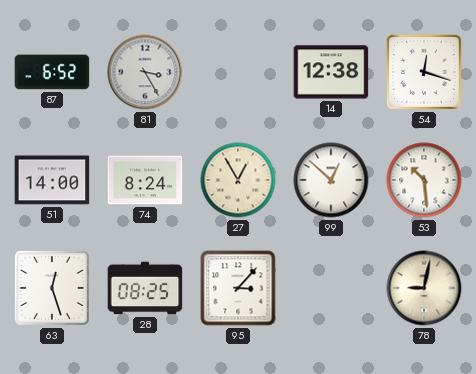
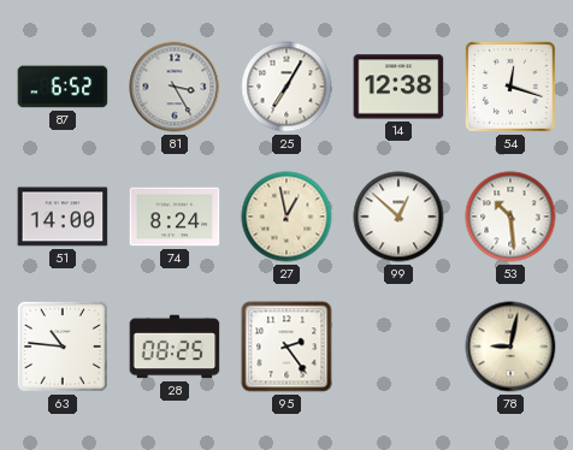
25: none -> 7:05 (286, 87)
27: 12:55 -> 12:58 (286, 217)
63: 12:27 -> 10:46 (63, 347)
95: 3:07 -> 2:24 (286, 347)
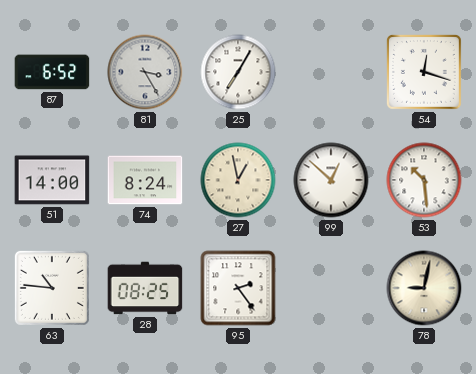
14: 12:38 -> none (398, 87)
